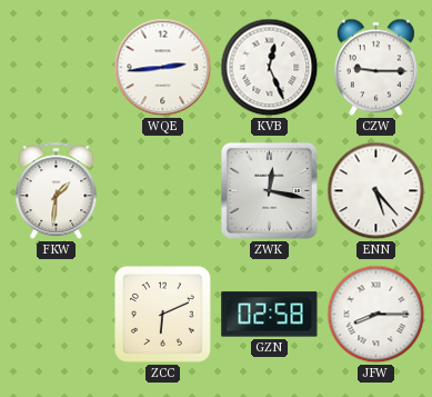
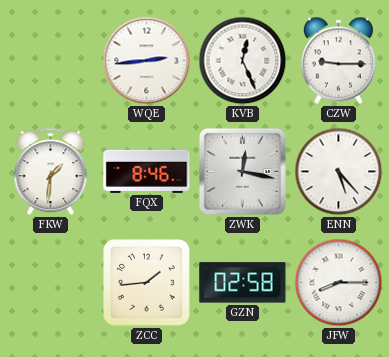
FQX: none -> 8:46 (147, 171)
ZCC: 6:11 -> 1:44 (147, 283)
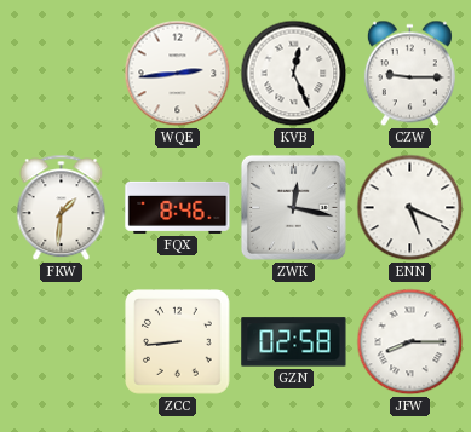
ENN: 5:23 -> 5:19 (410, 208)
ZCC: 1:44 -> 8:44 (178, 342)
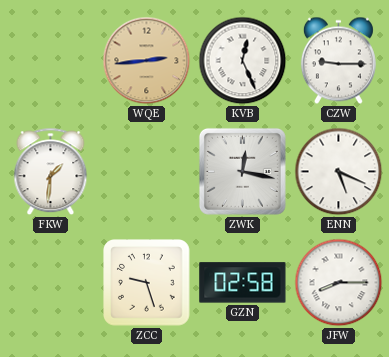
WQE dial: white -> champagne (147, 61)
FQX: 8:46 -> none (178, 207)
ZCC: 8:44 -> 9:27 (147, 283)
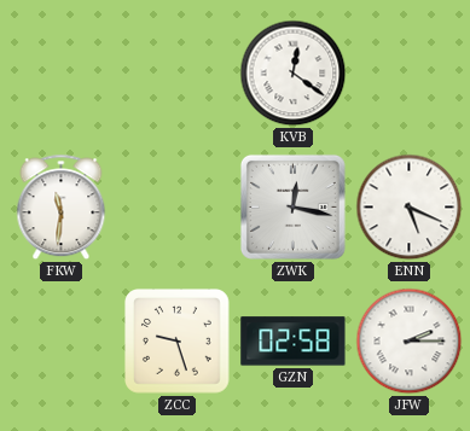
WQE: 2:44 -> none (147, 61)
KVB: 12:26 -> 12:21 (294, 74)
CZW: 9:15 -> none (338, 61)
FKW: 1:31 -> 11:31 (62, 208)
JFW: 8:15 -> 2:15 (410, 342)
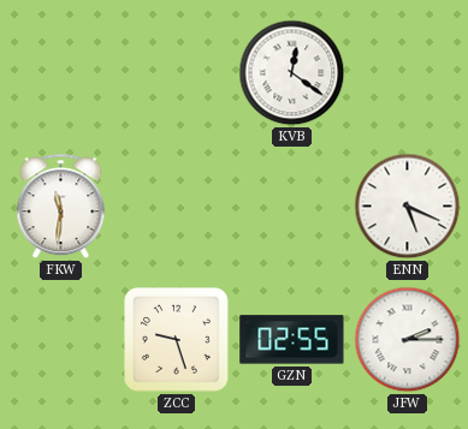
ZWK: 12:17 -> none (292, 206)
GZN: 02:58 -> 02:55 (292, 340)
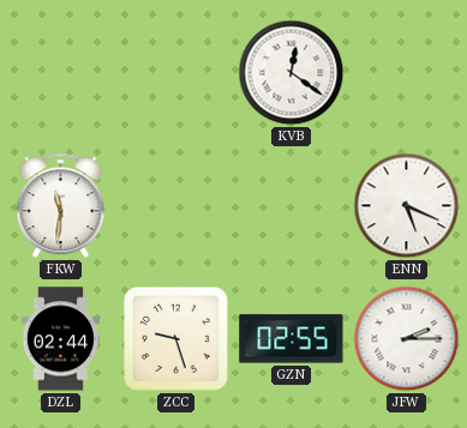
DZL: none -> 02:44 (61, 339)
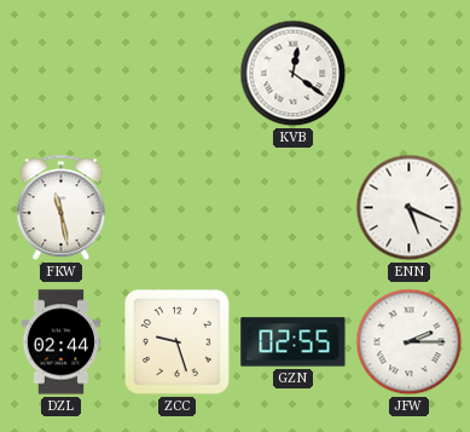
FKW: 11:31 -> 11:28 (62, 208)
